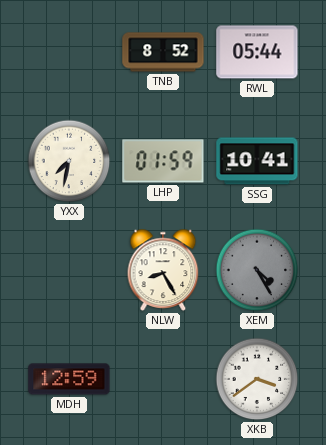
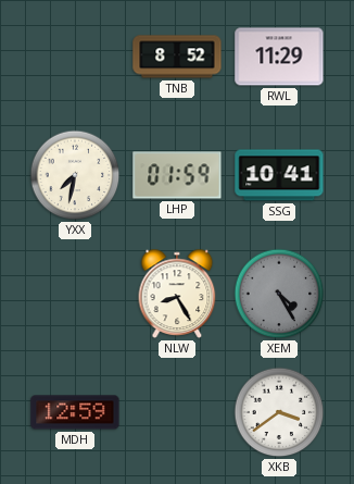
RWL: 05:44 -> 11:29 (279, 57)
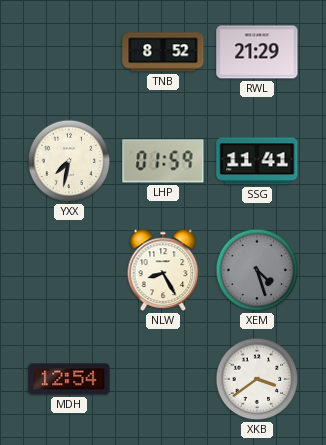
RWL: 11:29 -> 21:29 (257, 52)
SSG: 10:41 -> 11:41 (257, 161)
XEM: 4:25 -> 4:27 (257, 270)
MDH: 12:59 -> 12:54 (69, 379)
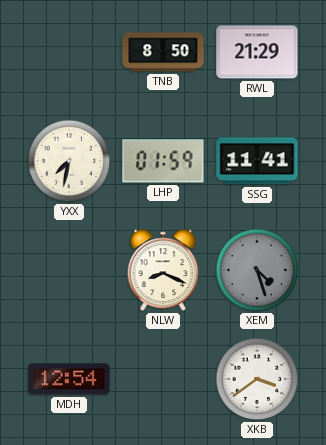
TNB: 8:52 -> 8:50 (163, 52)
NLW: 8:25 -> 8:19 (163, 270)
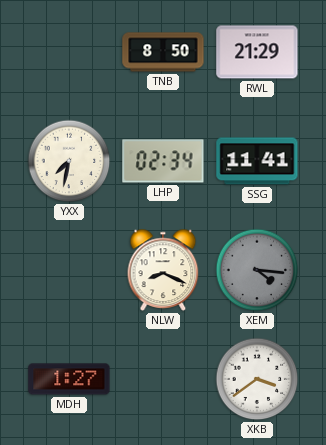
LHP: 01:59 -> 02:34 (163, 161)
XEM: 4:27 -> 4:16 (257, 270)
MDH: 12:54 -> 1:27 (69, 379)
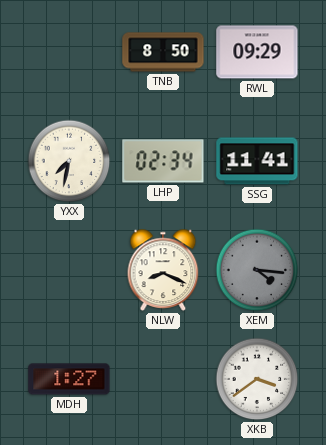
RWL: 21:29 -> 09:29 (257, 52)
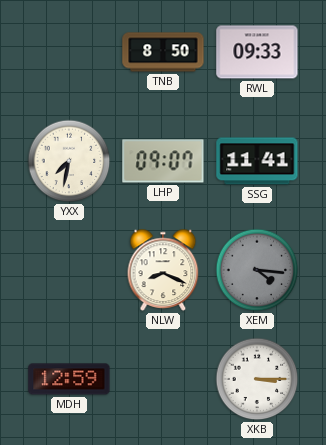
RWL: 09:29 -> 09:33 (257, 52)
LHP: 02:34 -> 09:07 (163, 161)
MDH: 1:27 -> 12:59 (69, 379)
XKB: 3:39 -> 3:15 (257, 379)
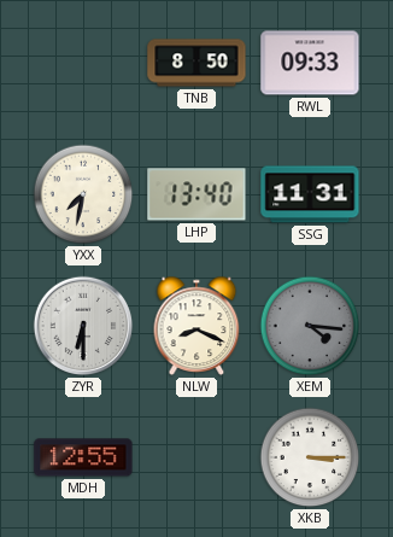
LHP: 09:07 -> 13:40 (196, 194)
SSG: 11:41 -> 11:31 (310, 194)
ZYR: none -> 6:30 (83, 326)
MDH: 12:59 -> 12:55 (83, 457)
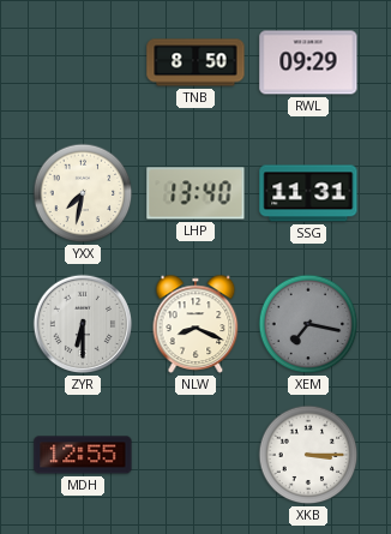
RWL: 09:33 -> 09:29 (308, 62)
XEM: 4:16 -> 7:17 (308, 324)
